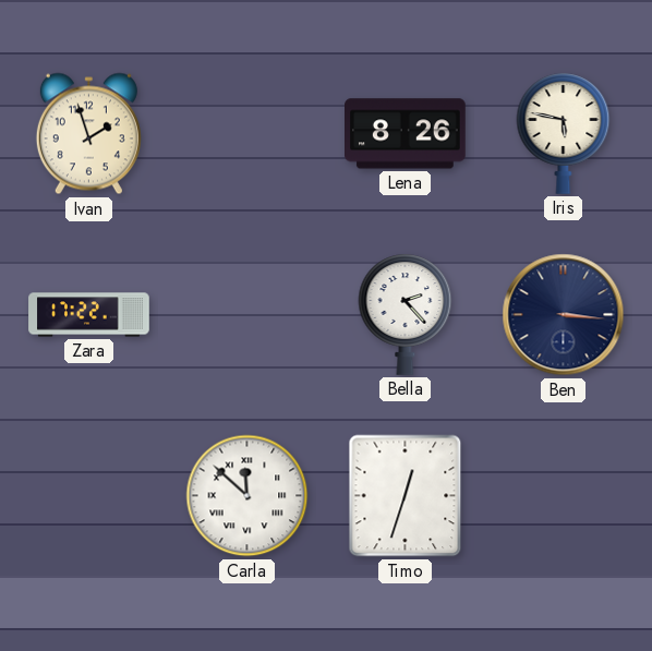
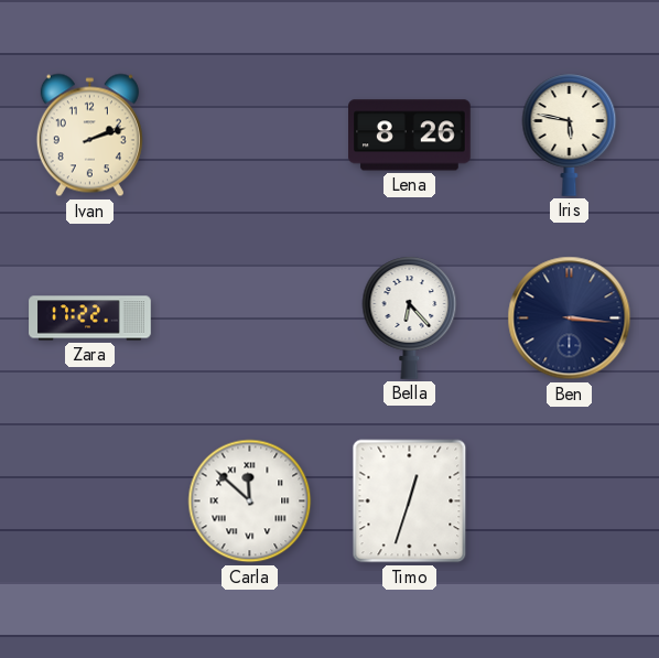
Ivan: 1:57 -> 2:12 (89, 136)
Bella: 2:23 -> 6:23 (410, 317)
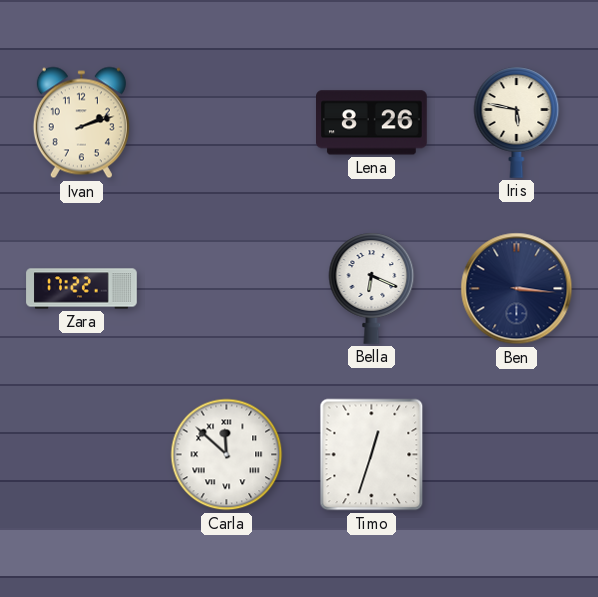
Bella: 6:23 -> 6:19 (372, 288)
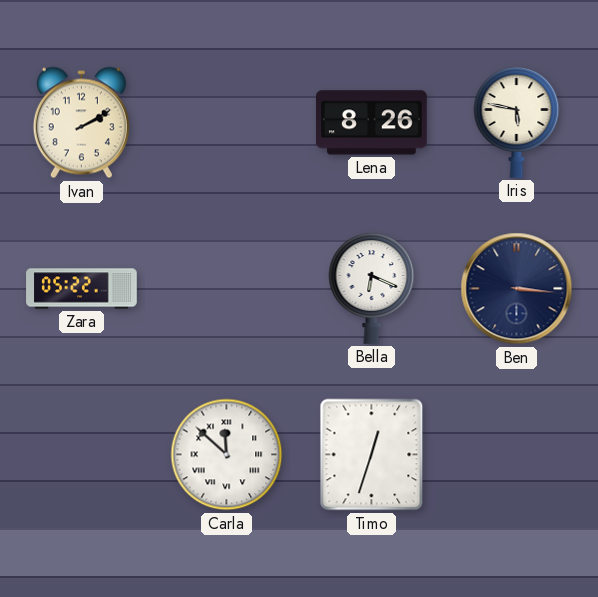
Ivan: 2:12 -> 2:10 (81, 123)
Zara: 17:22 -> 05:22 (82, 289)
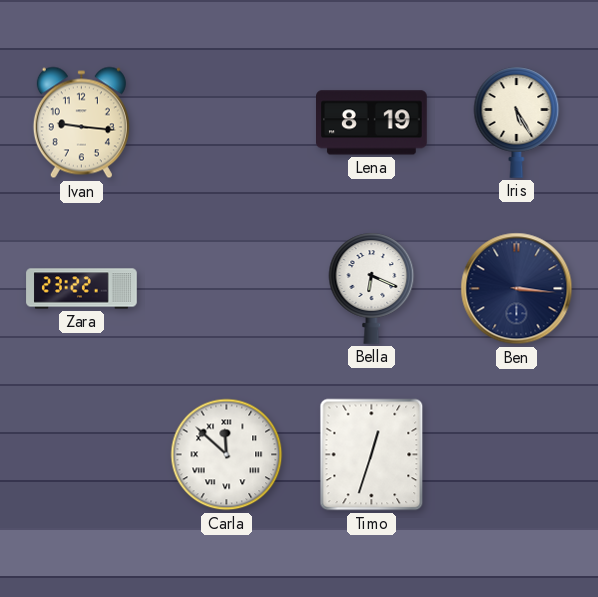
Ivan: 2:10 -> 9:16 (81, 123)
Lena: 8:26 -> 8:19 (372, 123)
Iris: 5:47 -> 5:25 (517, 122)
Zara: 05:22 -> 23:22 (82, 289)
